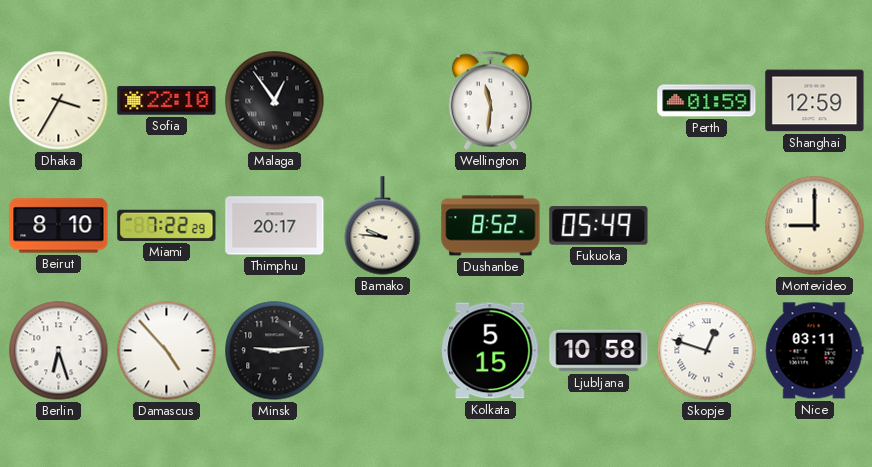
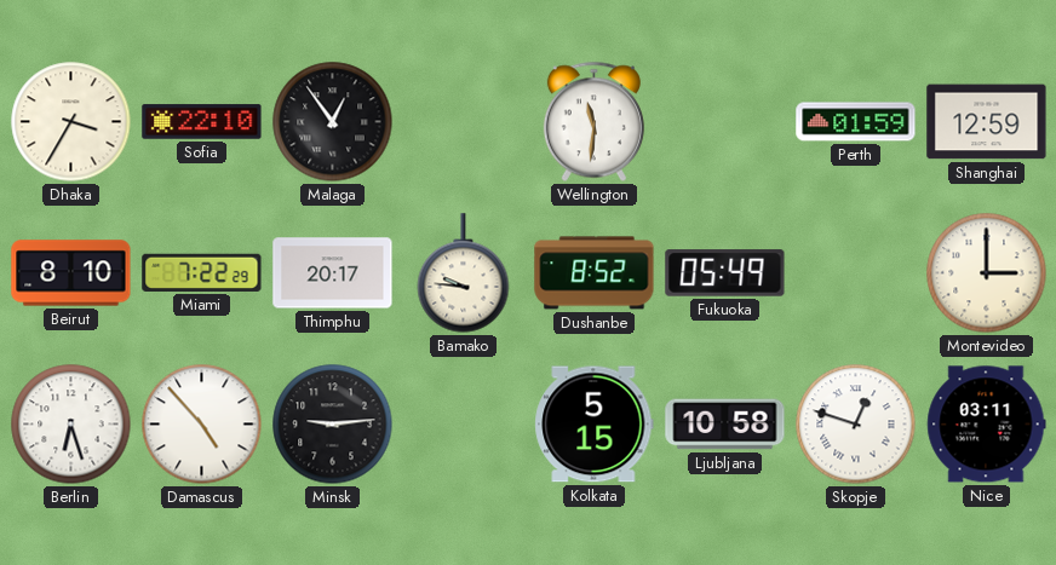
Montevideo: 9:00 -> 3:00 (987, 273)
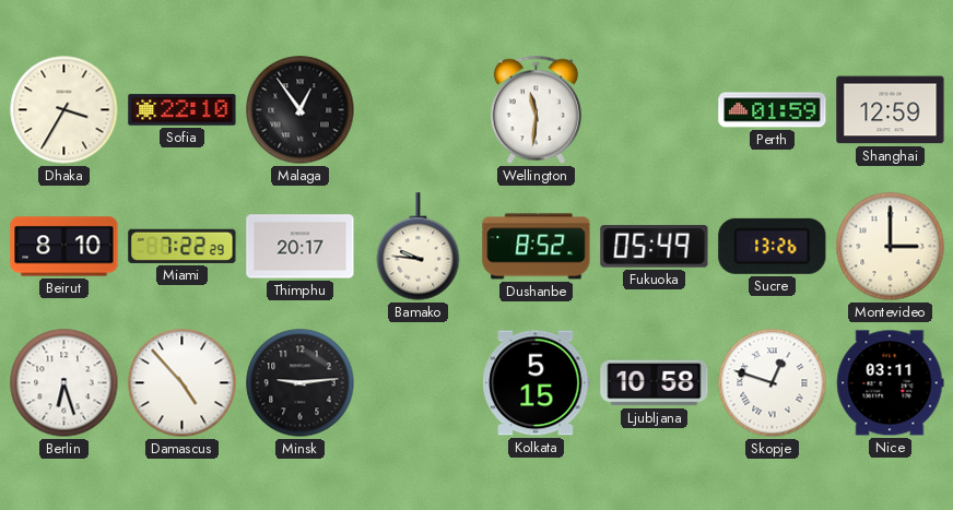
Sucre: none -> 13:26 (773, 246)
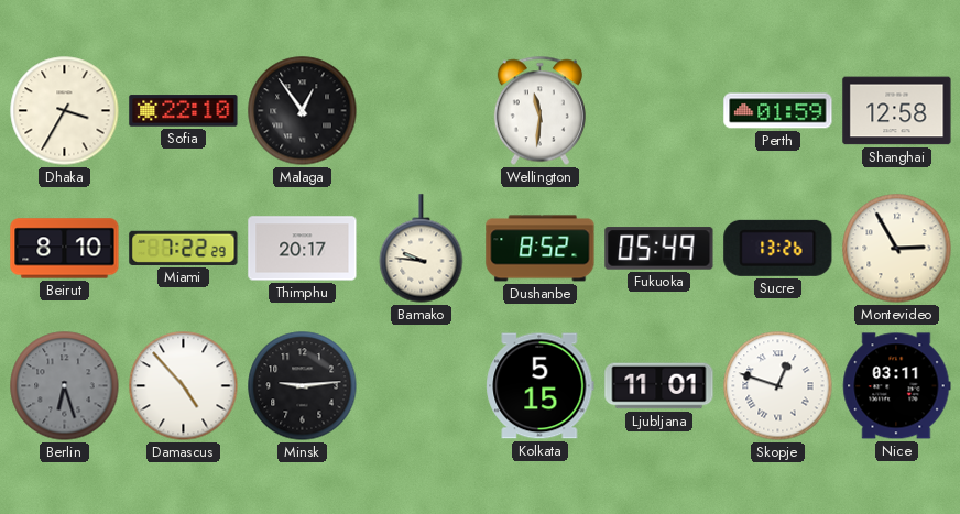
Shanghai: 12:59 -> 12:58 (897, 111)
Montevideo: 3:00 -> 2:55 (897, 249)
Berlin dial: white -> grey (65, 386)
Ljubljana: 10:58 -> 11:01 (659, 386)
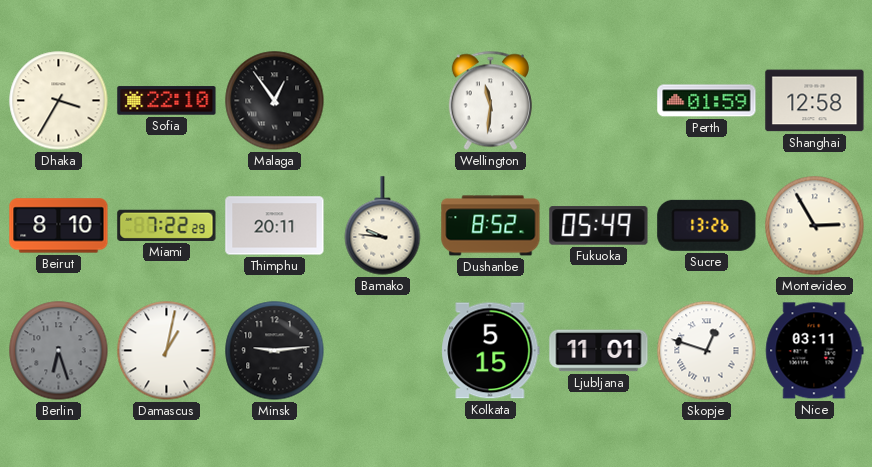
Thimphu: 20:17 -> 20:11 (275, 226)
Damascus: 4:53 -> 1:02 (167, 351)
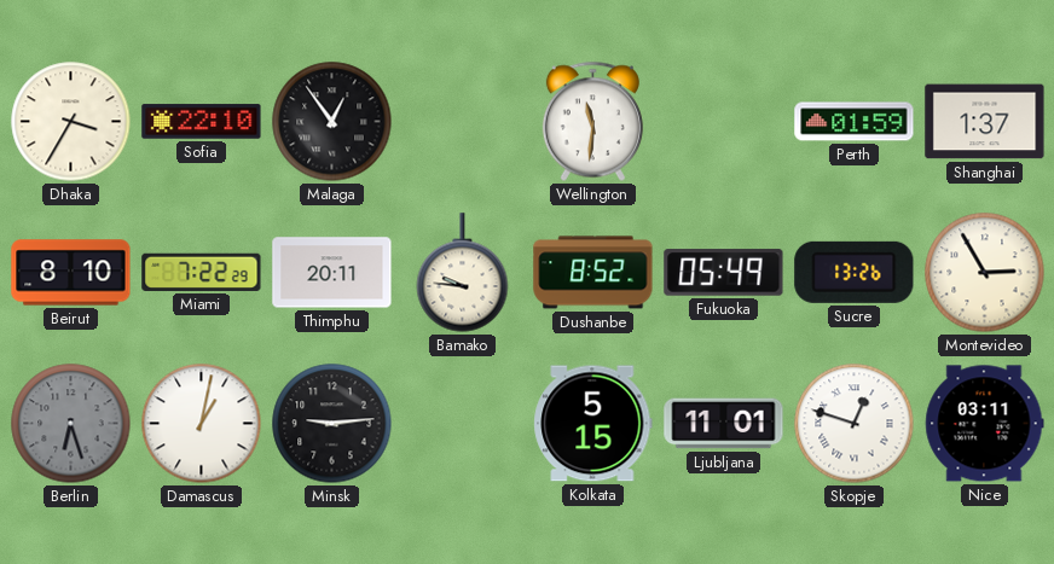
Shanghai: 12:58 -> 1:37 (985, 122)
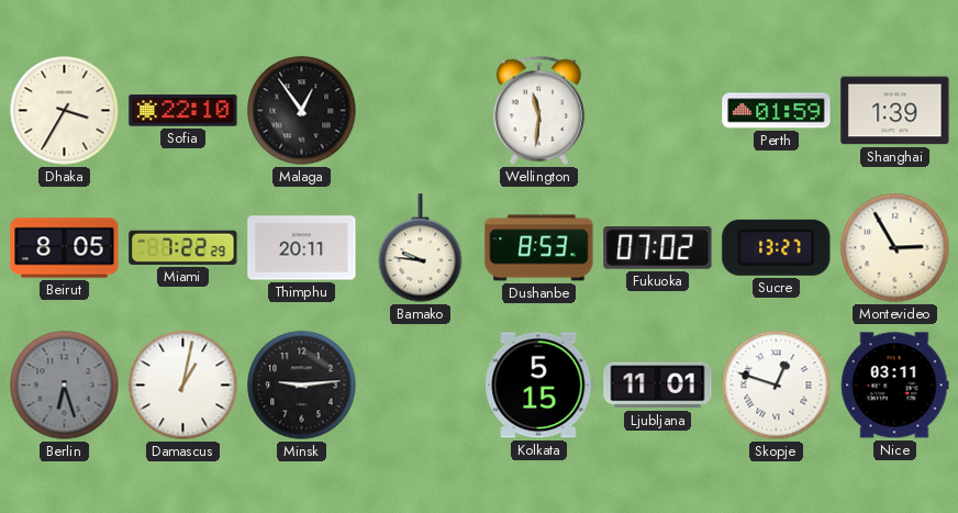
Shanghai: 1:37 -> 1:39 (895, 111)
Beirut: 8:10 -> 8:05 (65, 248)
Dushanbe: 8:52 -> 8:53 (539, 248)
Fukuoka: 05:49 -> 07:02 (658, 248)
Sucre: 13:26 -> 13:27 (777, 247)
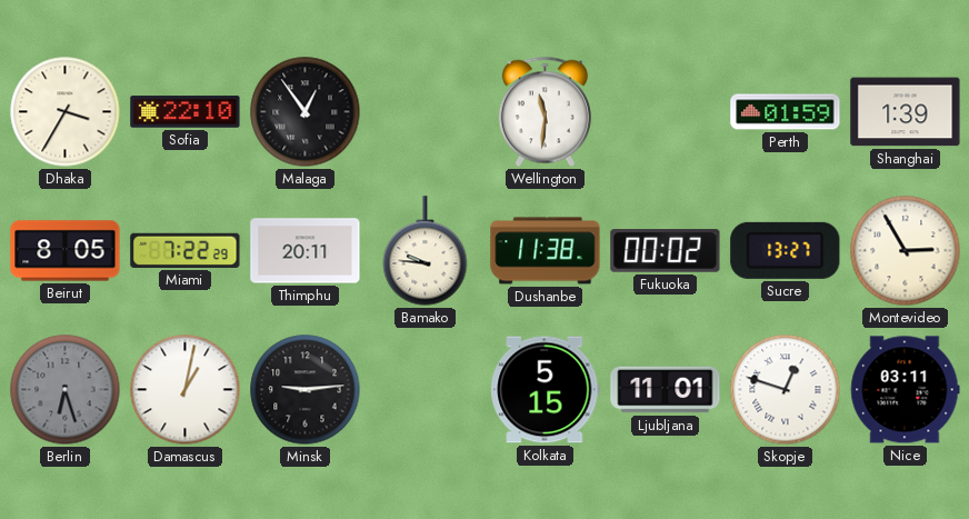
Dushanbe: 8:53 -> 11:38 (546, 251)
Fukuoka: 07:02 -> 00:02 (666, 251)
